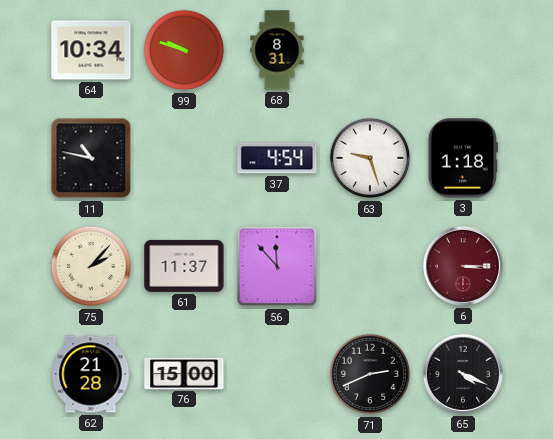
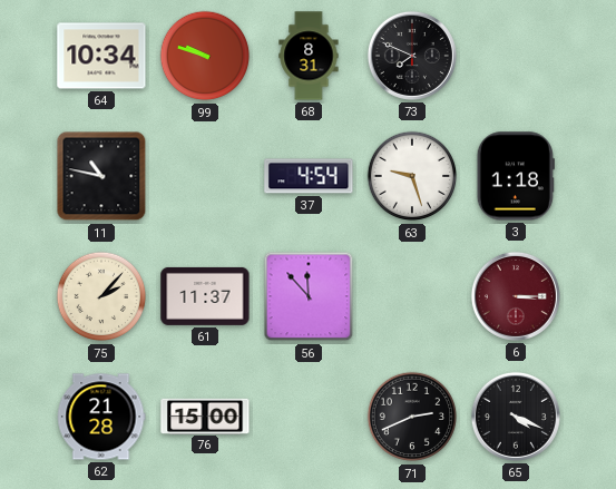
73: none -> 7:49 (412, 56)
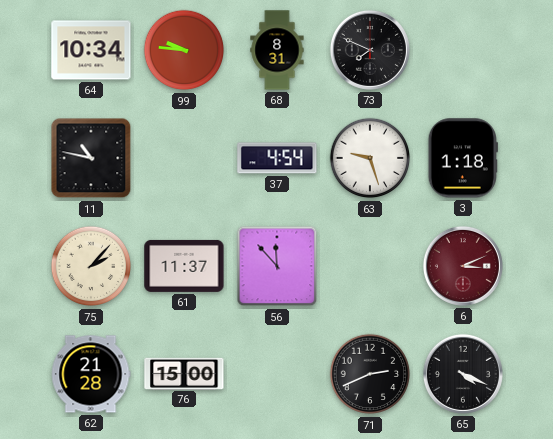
99: 9:48 -> 9:46 (184, 50)
6: 3:15 -> 3:11 (463, 266)
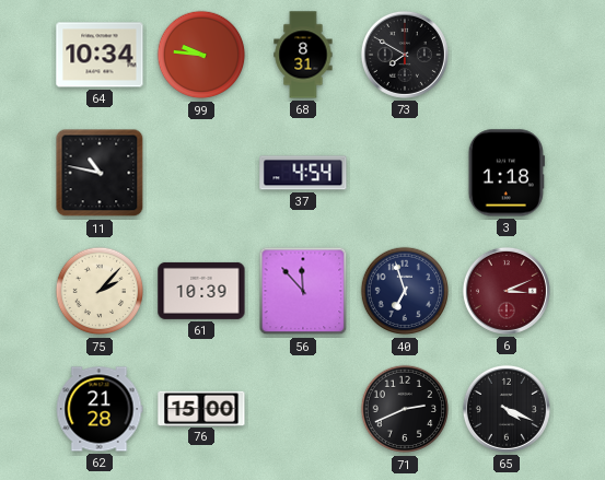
73: 7:49 -> 7:50 (405, 55)
63: 9:27 -> none (370, 158)
61: 11:37 -> 10:39 (201, 291)
40: none -> 6:57 (405, 291)
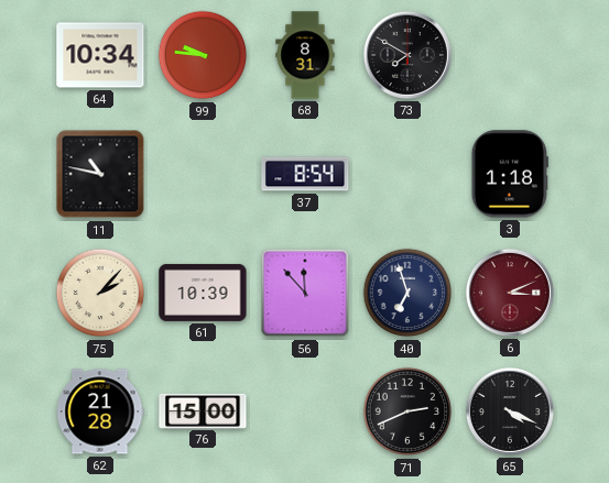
37: 4:54 -> 8:54 (305, 174)
